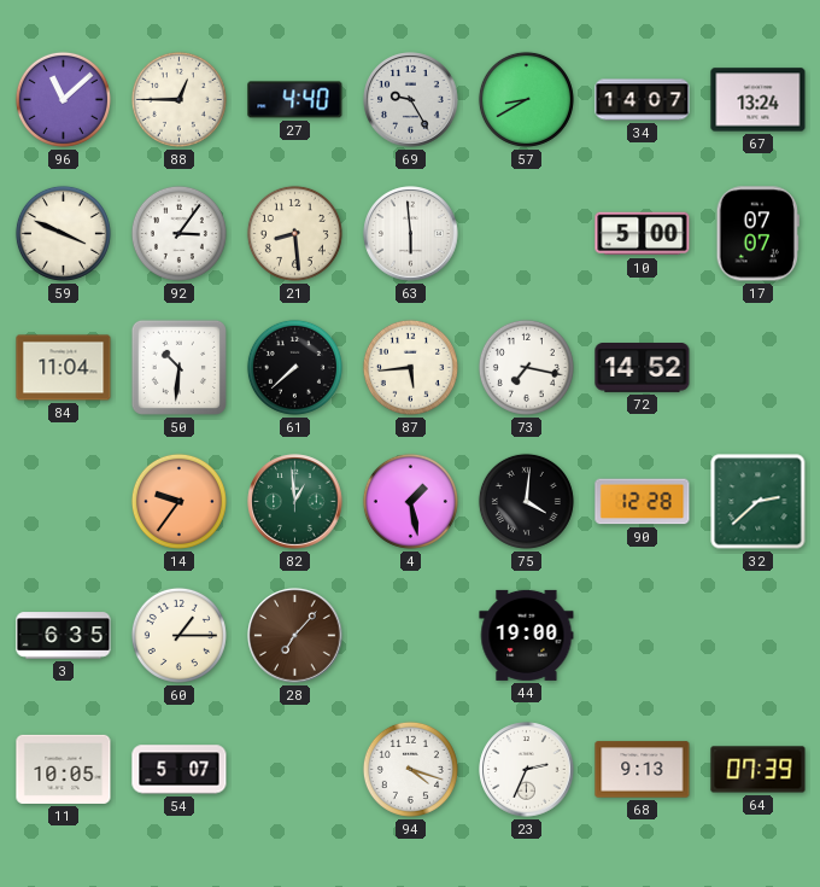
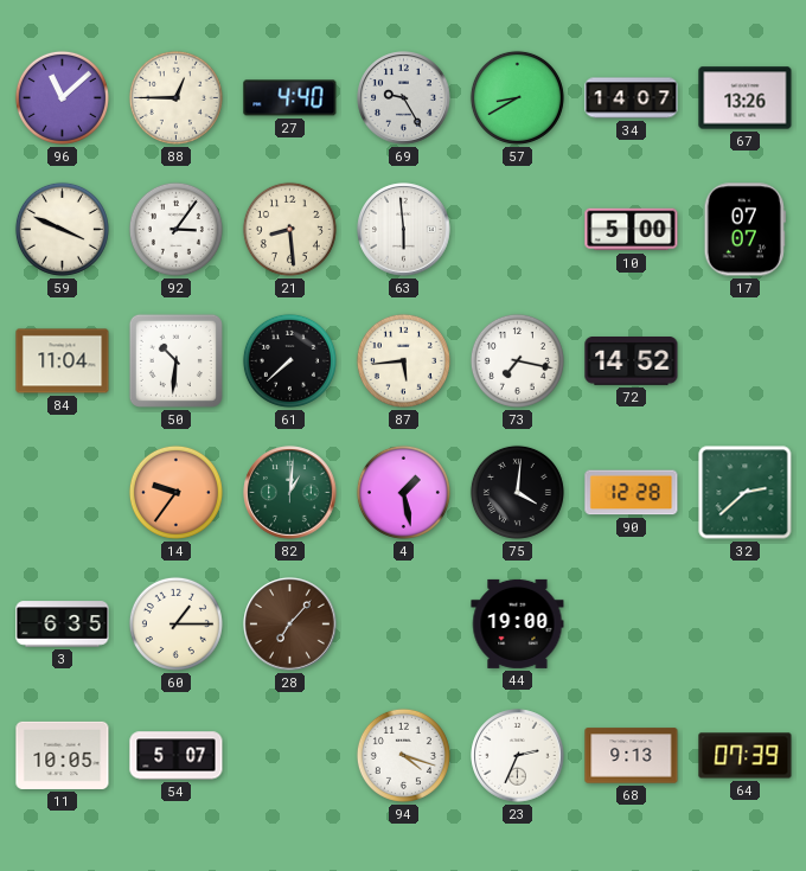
67: 13:24 -> 13:26 (746, 98)
82: 12:59 -> 1:01 (290, 493)
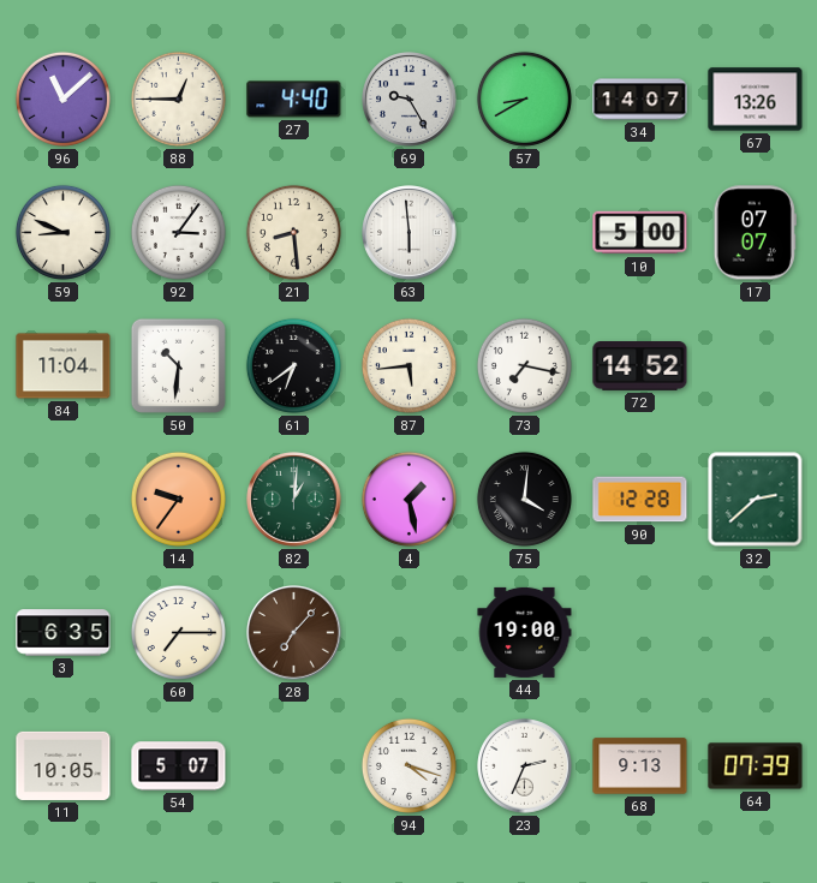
59: 3:49 -> 8:49 (62, 232)
61: 7:38 -> 6:39 (293, 365)
60: 1:15 -> 7:15 (178, 632)
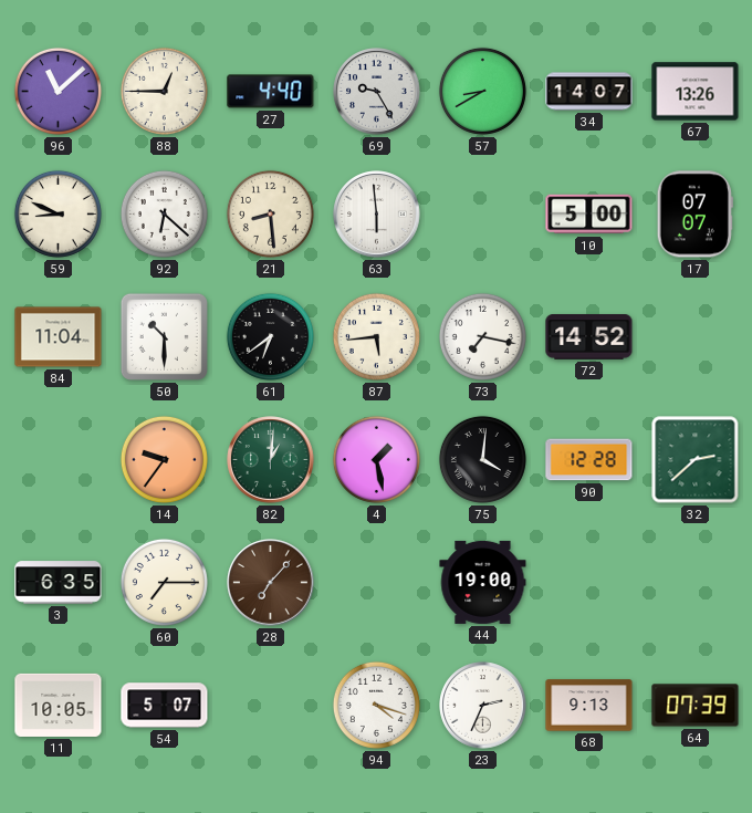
92: 3:06 -> 6:22 (164, 213)
50: 10:31 -> 10:30 (164, 336)
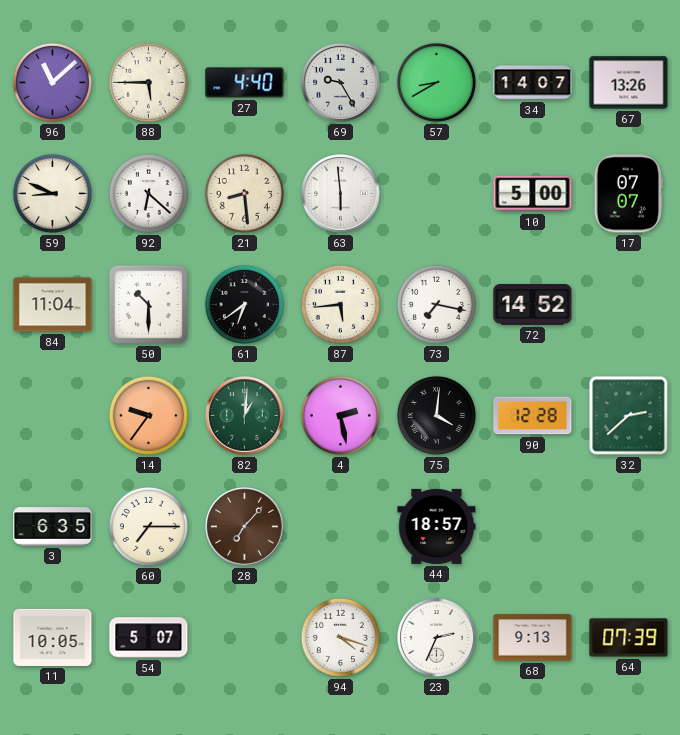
88: 12:45 -> 5:45 (148, 82)
4: 1:28 -> 2:28 (340, 415)
44: 19:00 -> 18:57 (437, 526)
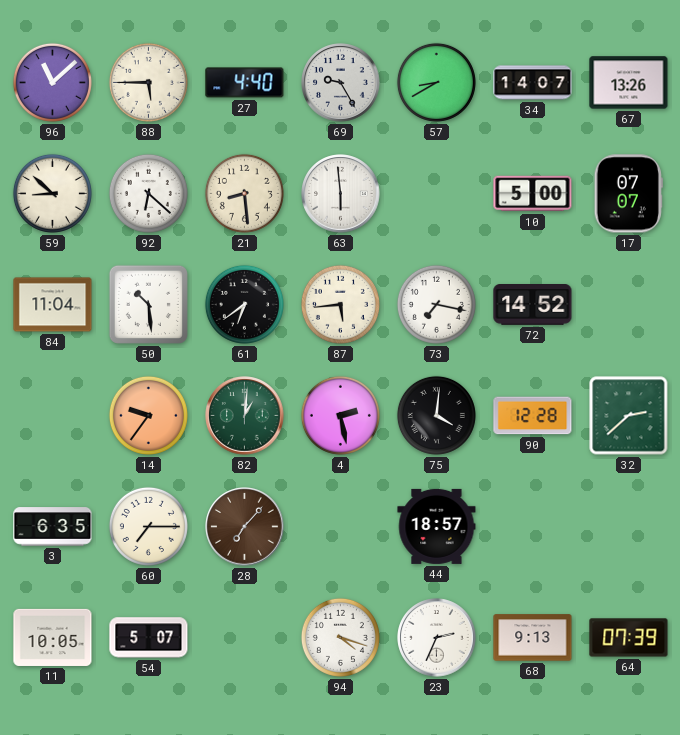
59: 8:49 -> 8:52 (52, 193)
50: 10:30 -> 10:29 (148, 304)
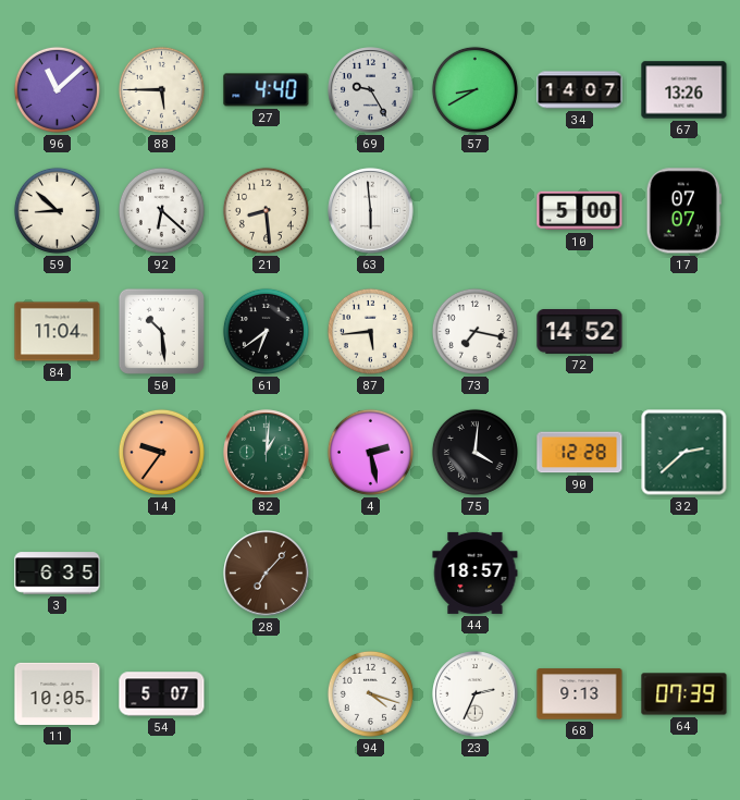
60: 7:15 -> none (148, 526)
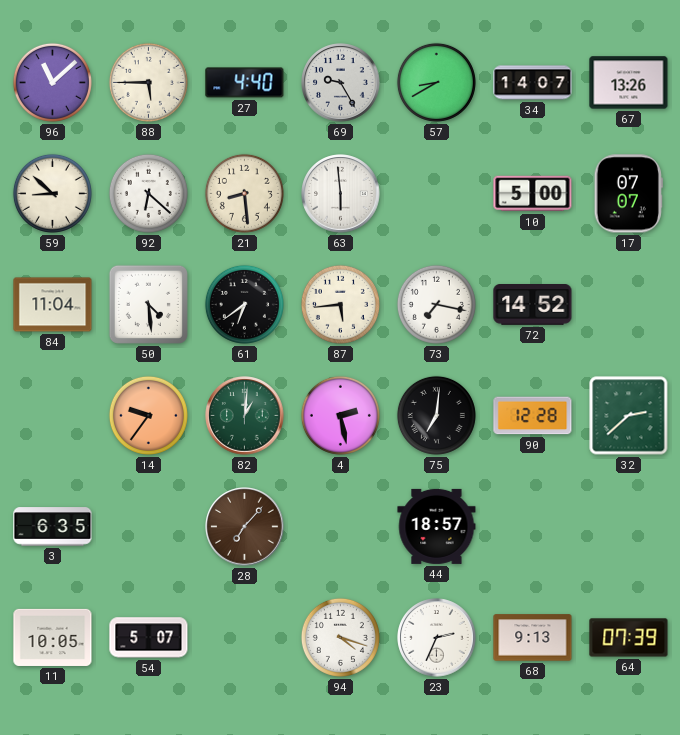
50: 10:29 -> 4:29 (148, 304)
75: 4:01 -> 7:01 (436, 415)
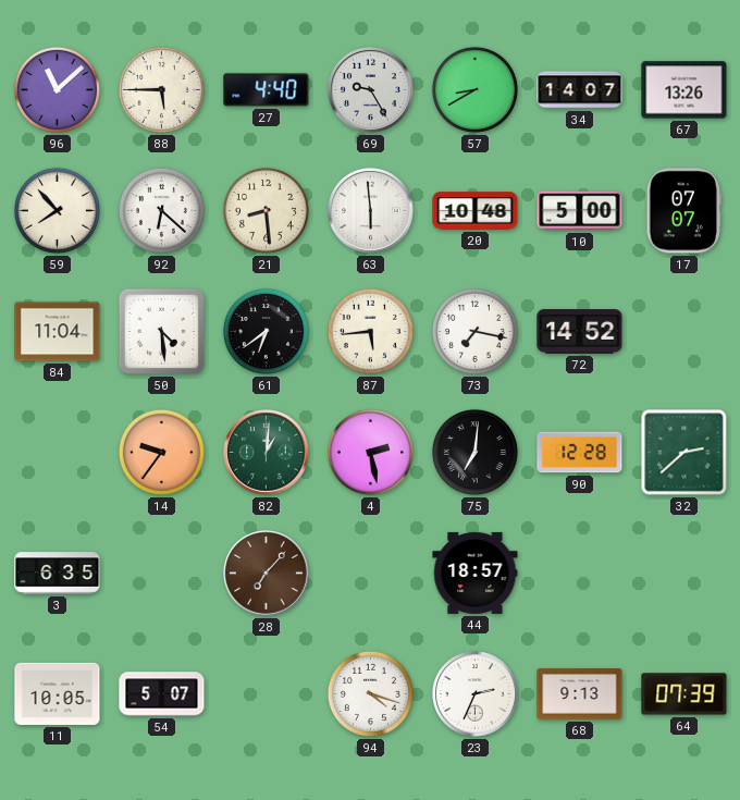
59: 8:52 -> 7:53 (57, 210)
20: none -> 10:48 (476, 211)
